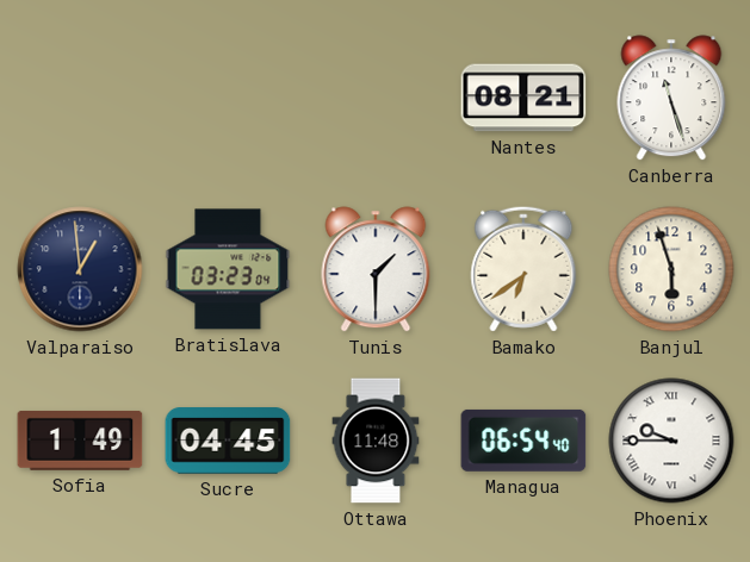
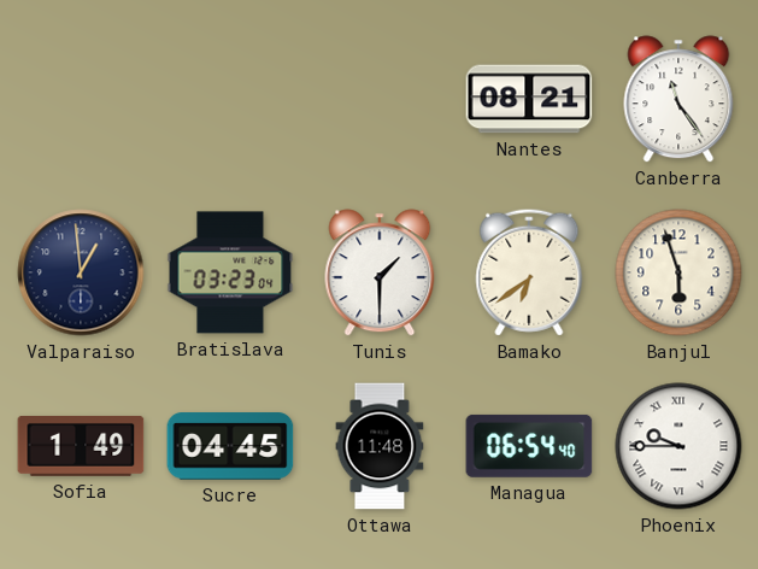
Canberra: 11:27 -> 11:24 (678, 99)
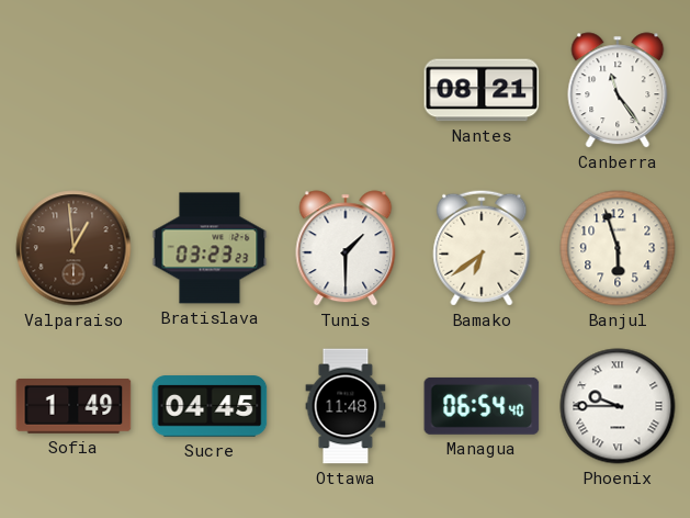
Valparaiso dial: navy -> brown (73, 248)
Bratislava: 03:23:04 -> 03:23:23 (210, 248)
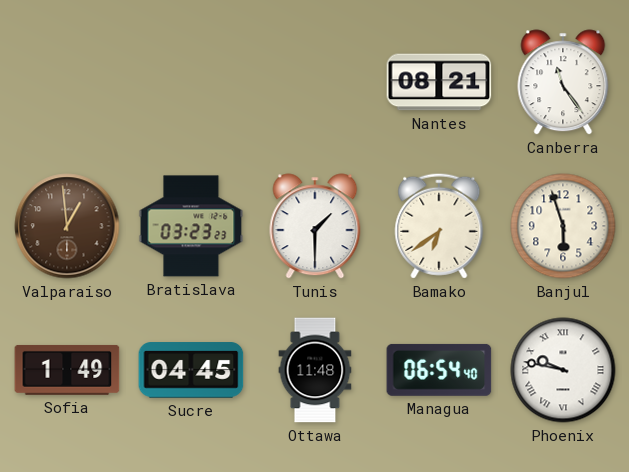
Phoenix: 9:45 -> 9:47 (563, 370)
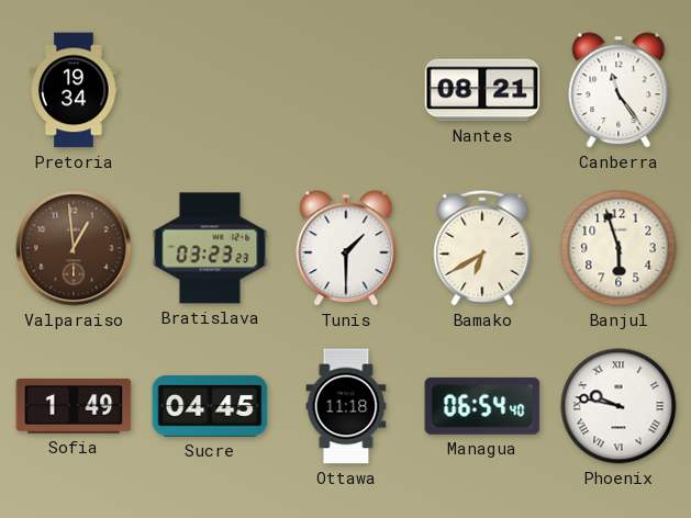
Pretoria: none -> 19:34 (74, 90)
Bamako: 6:39 -> 6:40 (482, 248)
Ottawa: 11:48 -> 11:18 (346, 406)
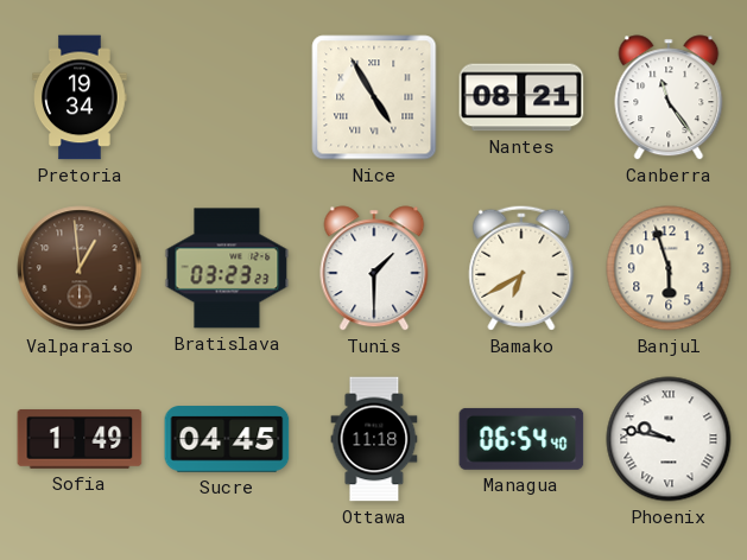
Nice: none -> 4:55 (374, 97)
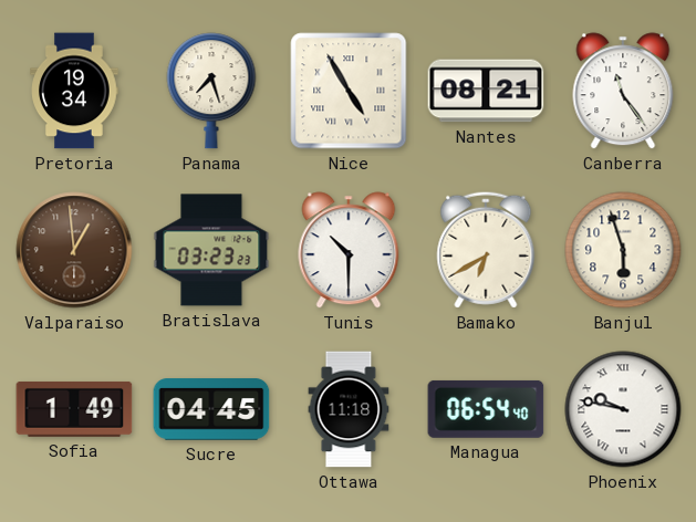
Panama: none -> 7:27 (211, 91)
Tunis: 1:30 -> 10:30 (349, 250)
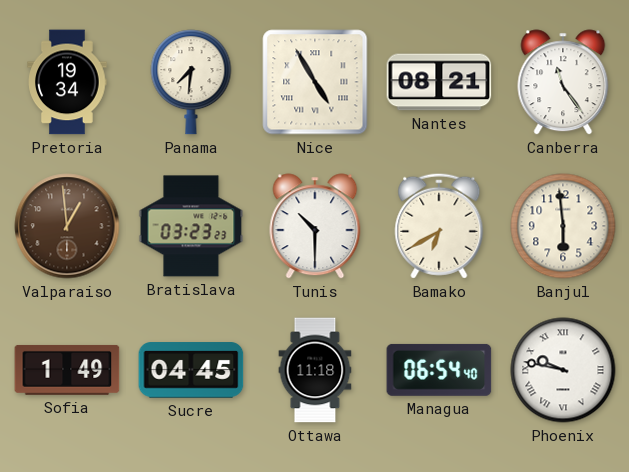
Panama: 7:27 -> 7:31 (191, 82)
Banjul: 5:57 -> 5:59 (563, 226)
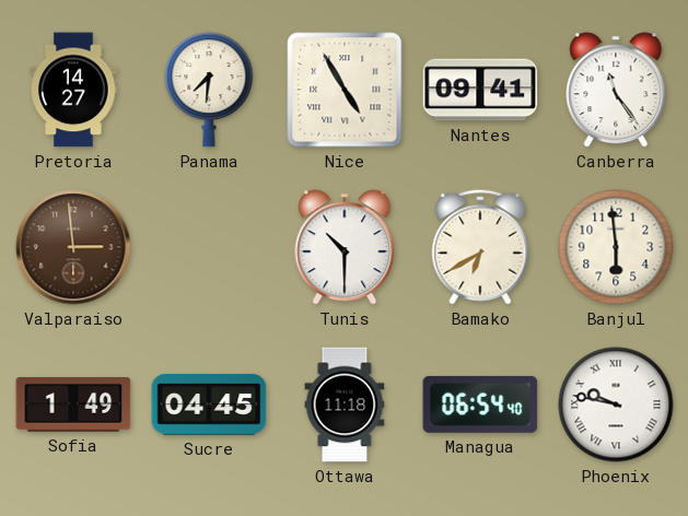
Pretoria: 19:34 -> 14:27 (73, 90)
Nantes: 08:21 -> 09:41 (480, 90)
Valparaiso: 12:59 -> 2:59 (73, 247)
Bratislava: 03:23 -> none (191, 226)
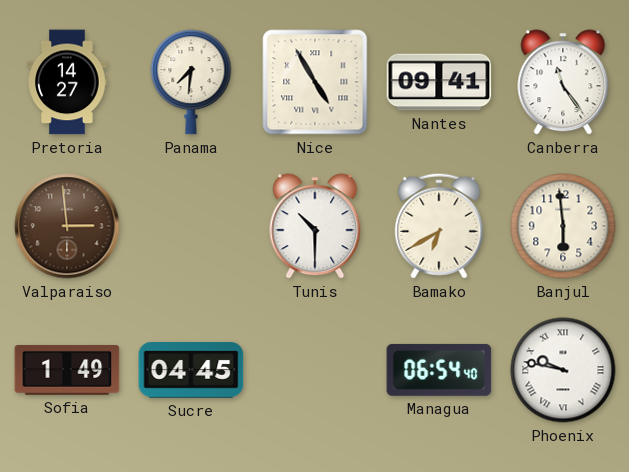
Ottawa: 11:18 -> none (345, 404)
